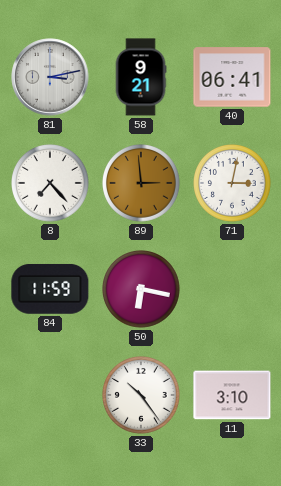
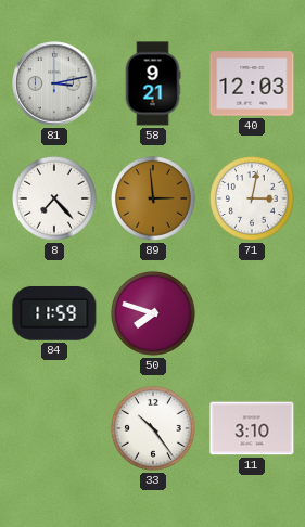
40: 06:41 -> 12:03 (252, 83)
50: 6:17 -> 7:48 (154, 314)
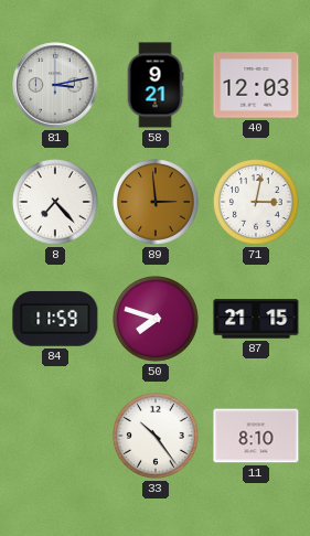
87: none -> 21:15 (256, 319)
11: 3:10 -> 8:10 (256, 436)
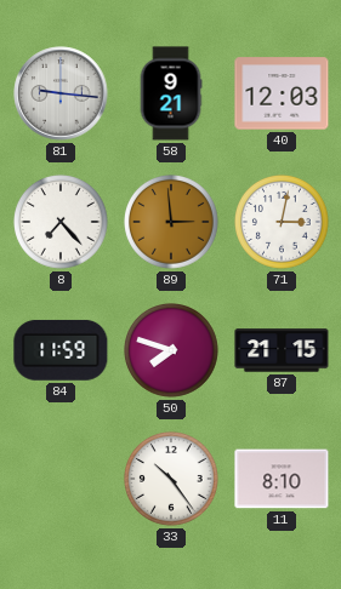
81: 3:13 -> 9:16 (61, 93)
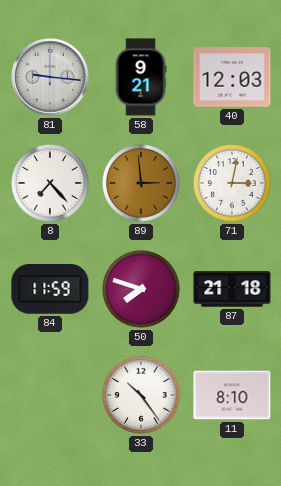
87: 21:15 -> 21:18 (232, 289)
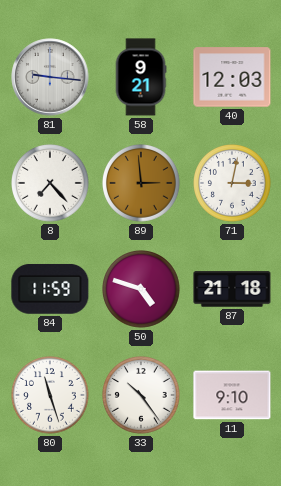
50: 7:48 -> 4:48 (142, 290)
80: none -> 11:27 (51, 396)
11: 8:10 -> 9:10 (232, 395)
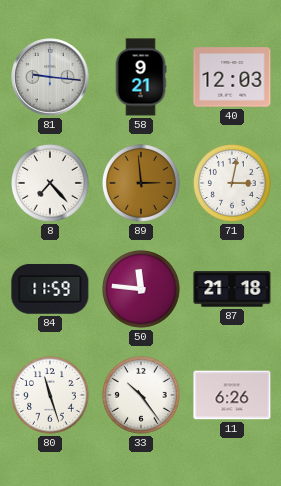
50: 4:48 -> 11:46 (142, 290)
11: 9:10 -> 6:26 (232, 395)
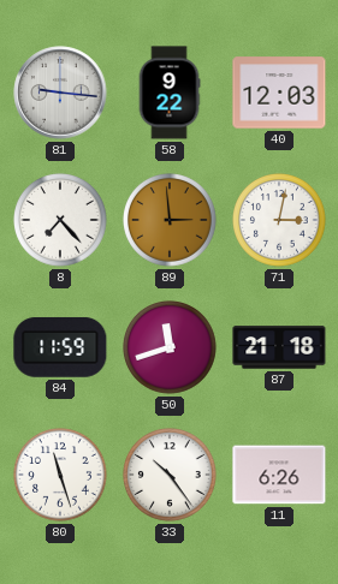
58: 9:21 -> 9:22 (170, 93)
50: 11:46 -> 11:42 (171, 348)
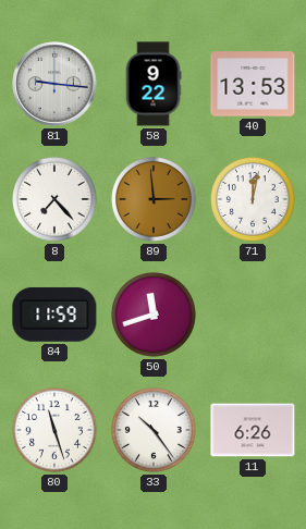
40: 12:03 -> 13:53 (253, 84)
71: 3:02 -> 12:02 (254, 200)
87: 21:18 -> none (279, 347)
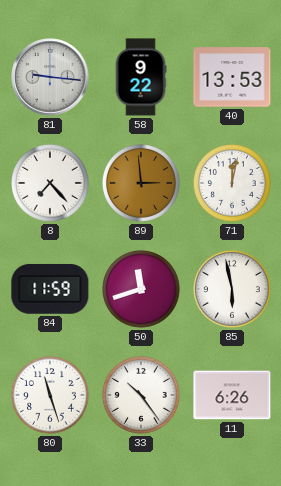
85: none -> 5:58 (233, 290)
